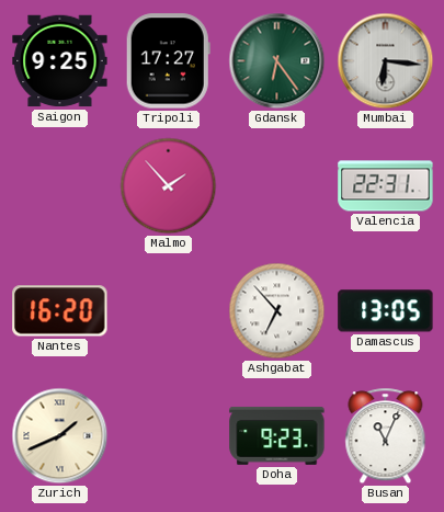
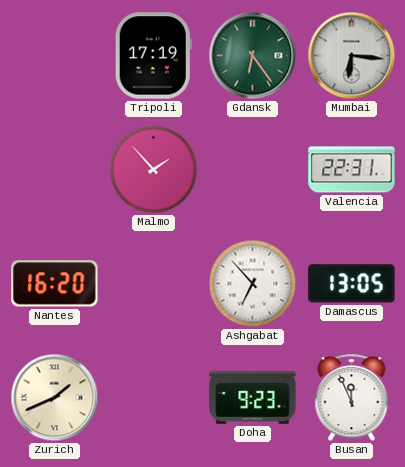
Saigon: 9:25 -> none (60, 61)
Tripoli: 17:27 -> 17:19 (153, 56)
Busan: 11:04 -> 11:56 (352, 398)
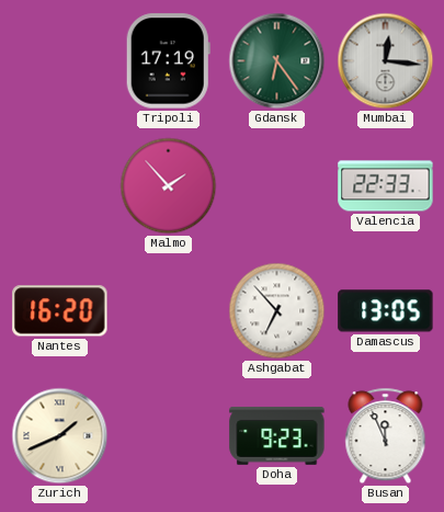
Mumbai: 6:16 -> 12:16 (386, 61)
Valencia: 22:31 -> 22:33 (386, 186)
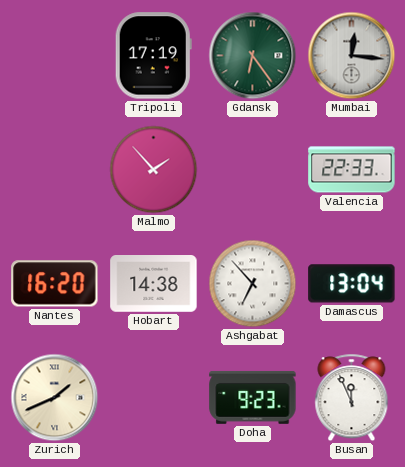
Hobart: none -> 14:38 (154, 284)
Damascus: 13:05 -> 13:04 (352, 284)
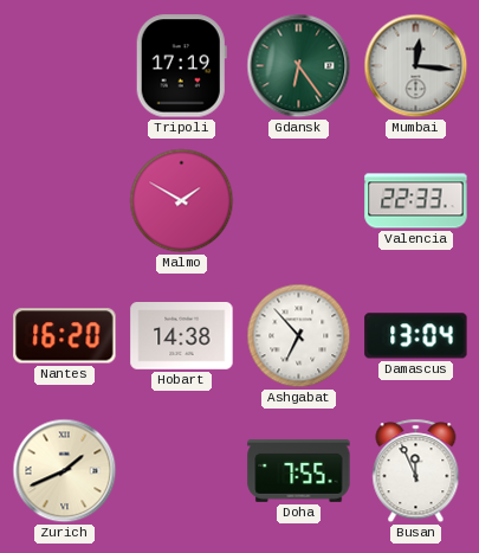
Malmo: 1:53 -> 1:50 (182, 201)
Doha: 9:23 -> 7:55 (299, 470)
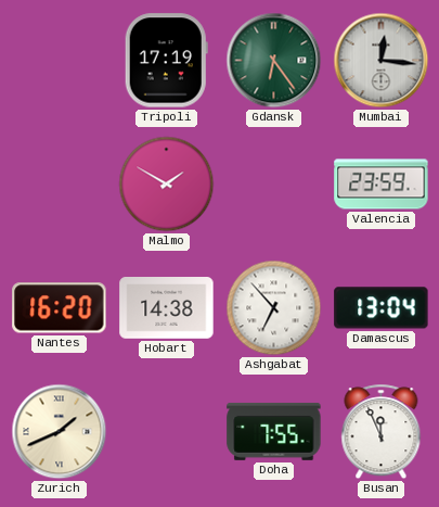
Valencia: 22:33 -> 23:59 (382, 185)
